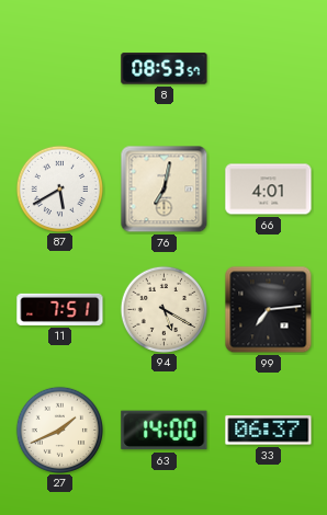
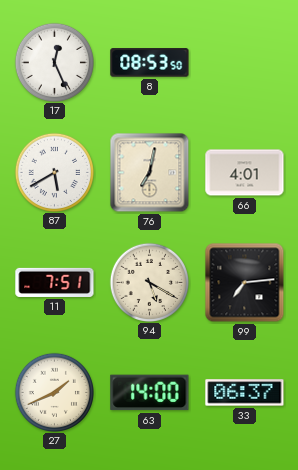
17: none -> 12:26 (54, 62)
8: 08:53:57 -> 08:53:50 (150, 63)
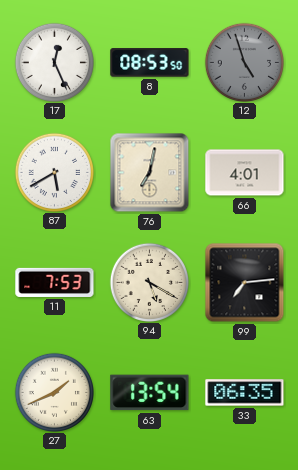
12: none -> 4:57 (244, 62)
11: 7:51 -> 7:53 (55, 282)
63: 14:00 -> 13:54 (150, 393)
33: 06:37 -> 06:35 (245, 393)
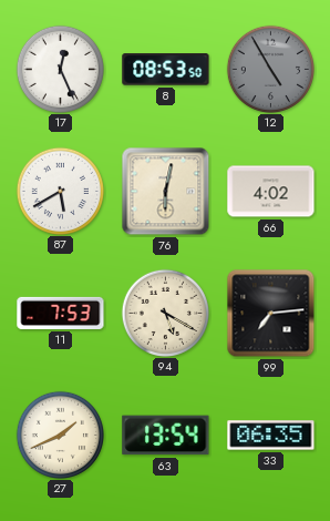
12: 4:57 -> 4:55 (270, 69)
76: 7:02 -> 6:02 (166, 192)
66: 4:01 -> 4:02 (271, 192)
